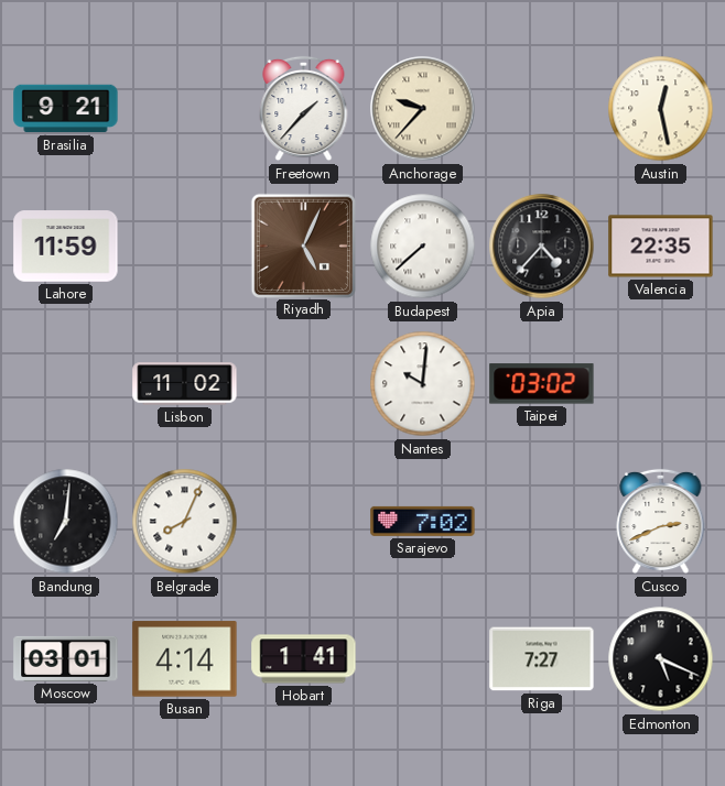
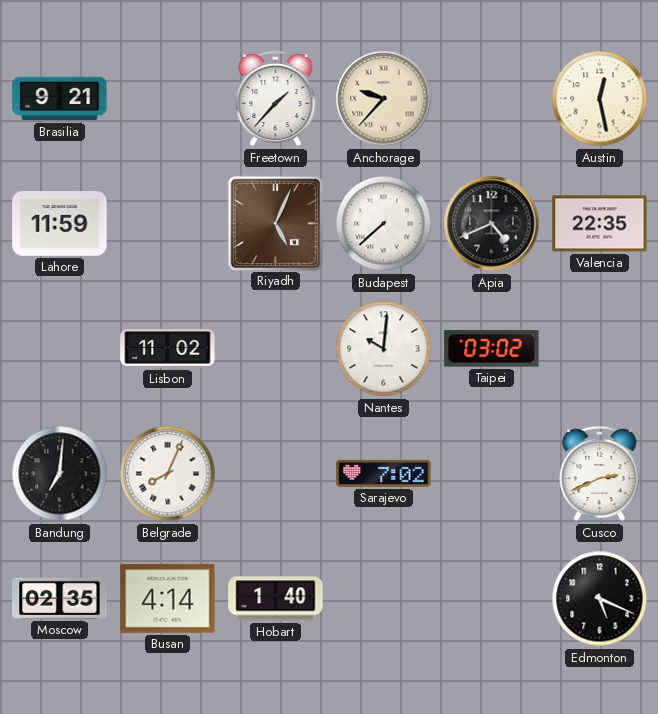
Apia: 4:37 -> 4:41 (492, 224)
Moscow: 03:01 -> 02:35 (60, 598)
Hobart: 1:41 -> 1:40 (276, 599)
Riga: 7:27 -> none (542, 659)
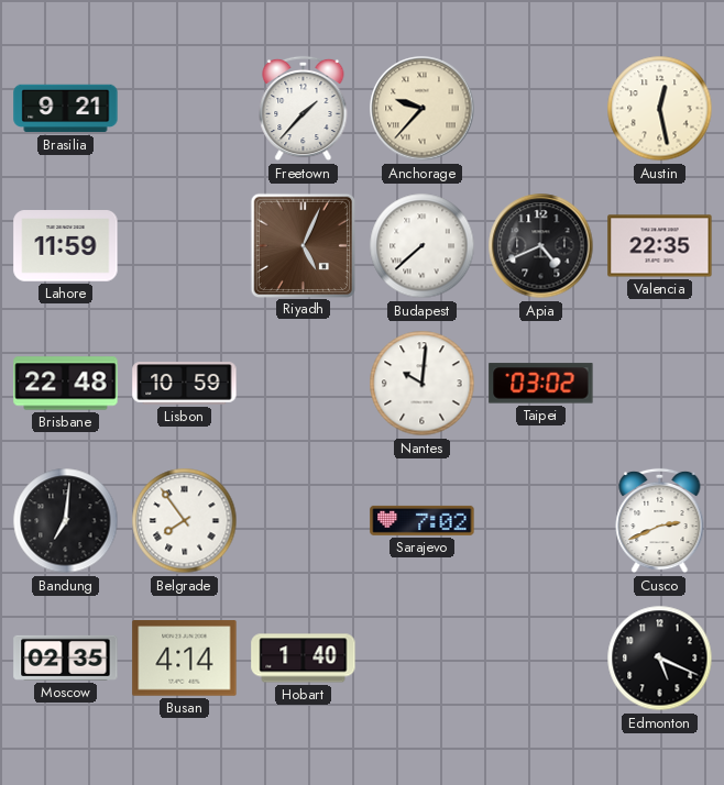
Brisbane: none -> 22:48 (66, 384)
Lisbon: 11:02 -> 10:59 (185, 384)
Belgrade: 8:04 -> 7:54 (185, 521)
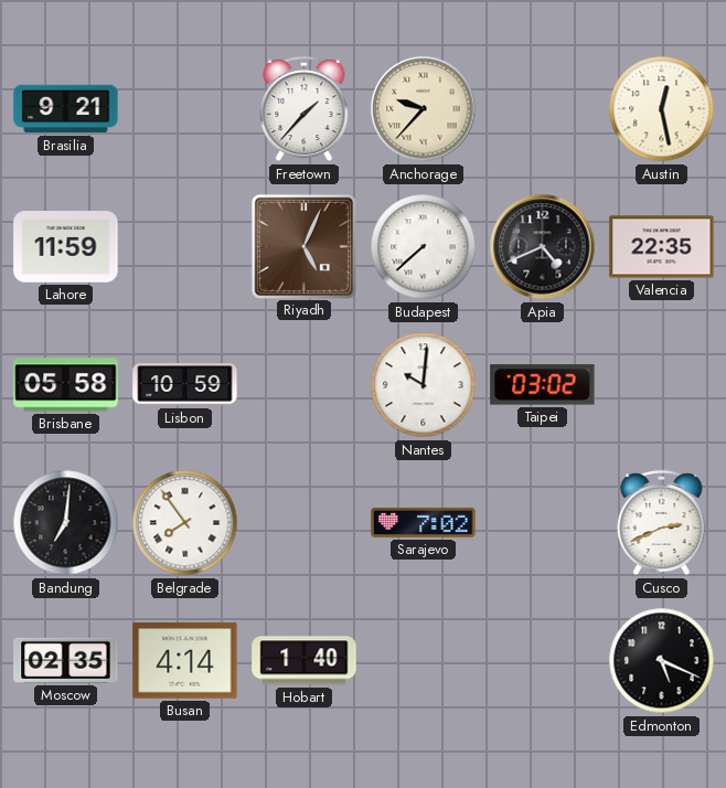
Brisbane: 22:48 -> 05:58 (66, 385)
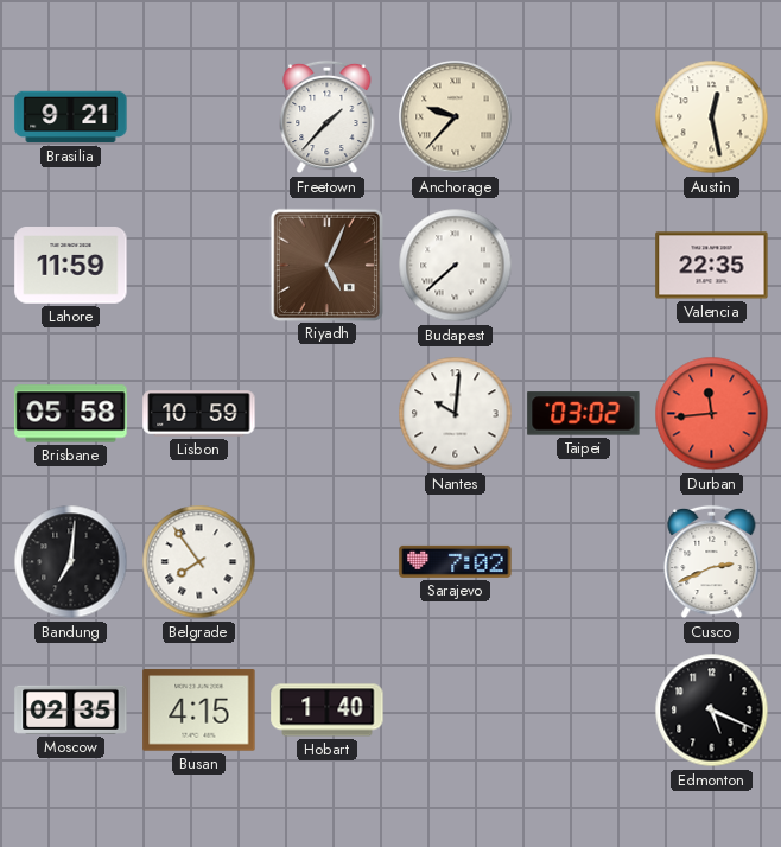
Apia: 4:41 -> none (543, 247)
Durban: none -> 11:44 (712, 414)
Busan: 4:14 -> 4:15 (199, 711)
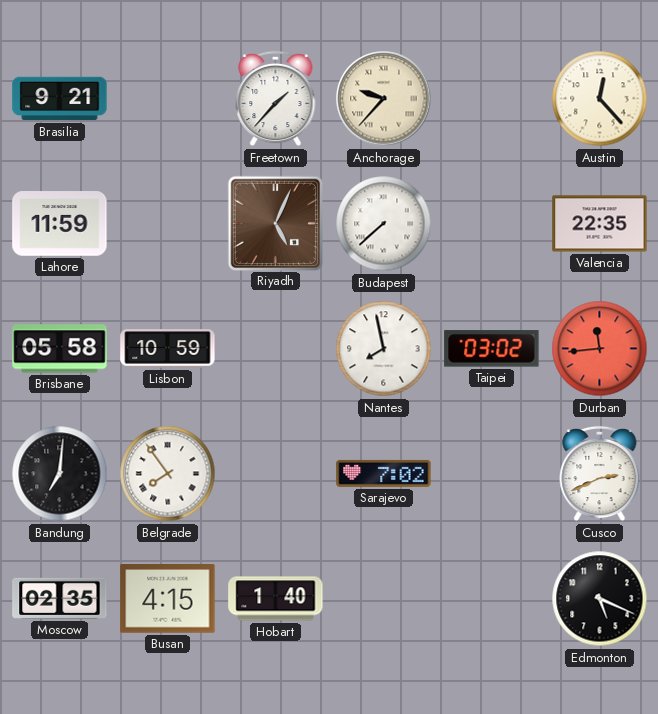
Austin: 12:28 -> 12:23 (600, 99)
Nantes: 10:01 -> 7:58 (384, 349)
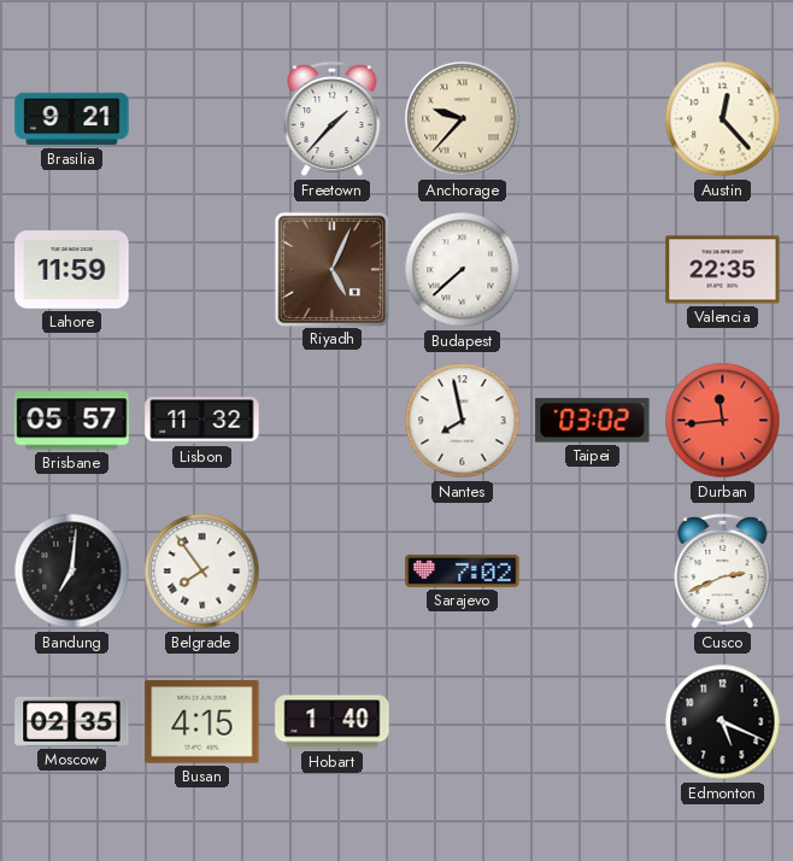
Brisbane: 05:58 -> 05:57 (72, 421)
Lisbon: 10:59 -> 11:32 (202, 421)
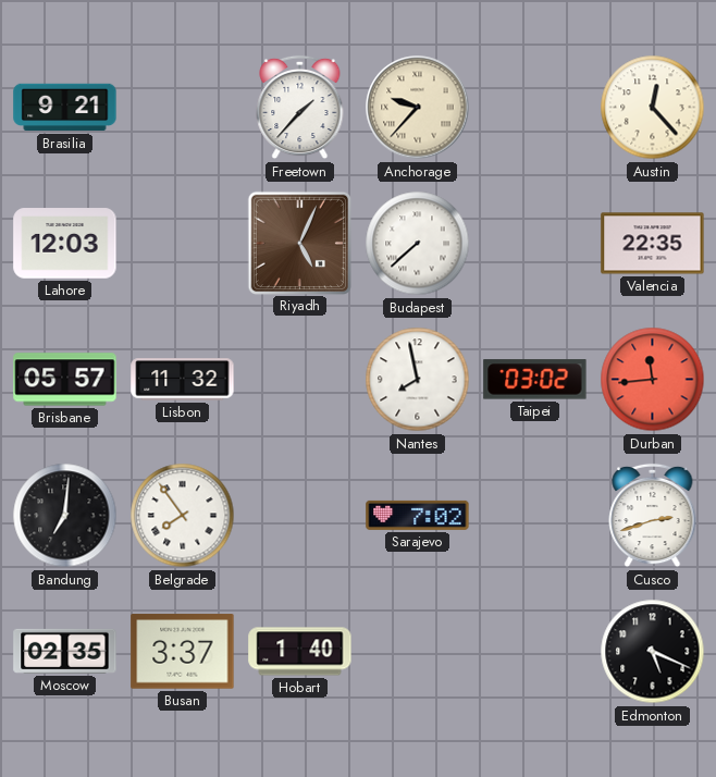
Lahore: 11:59 -> 12:03 (65, 244)
Cusco: 2:41 -> 2:42 (653, 516)
Busan: 4:15 -> 3:37 (183, 652)
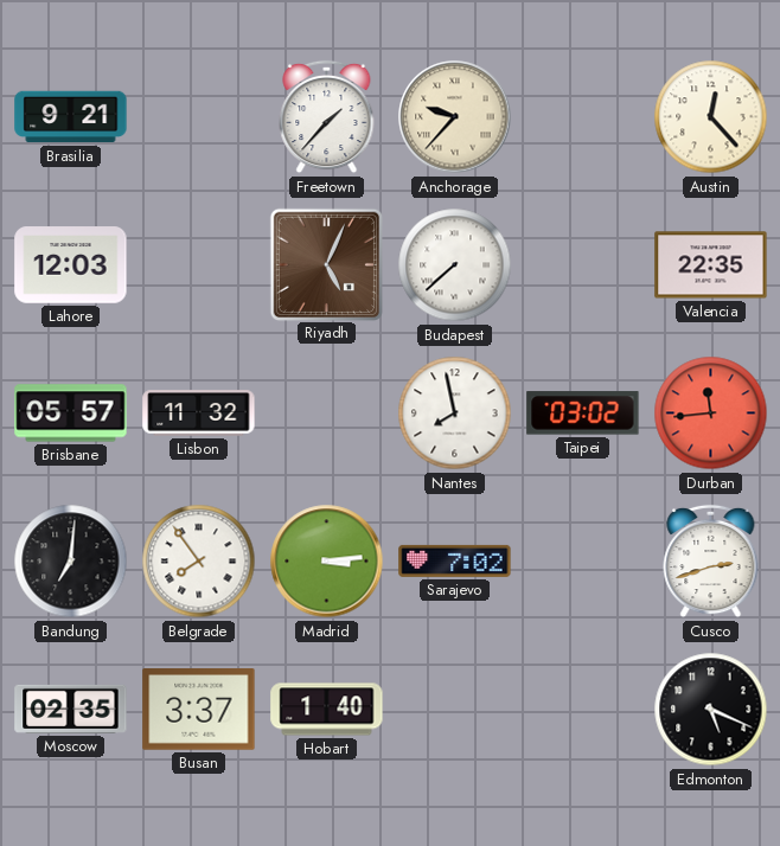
Madrid: none -> 3:14 (327, 562)
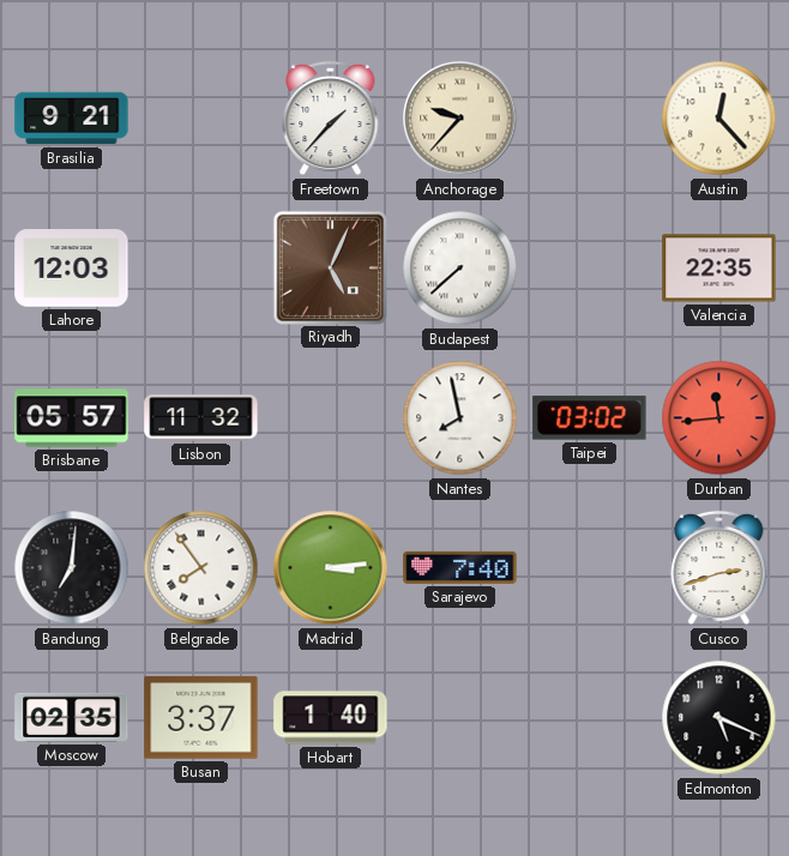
Sarajevo: 7:02 -> 7:40 (460, 567)
